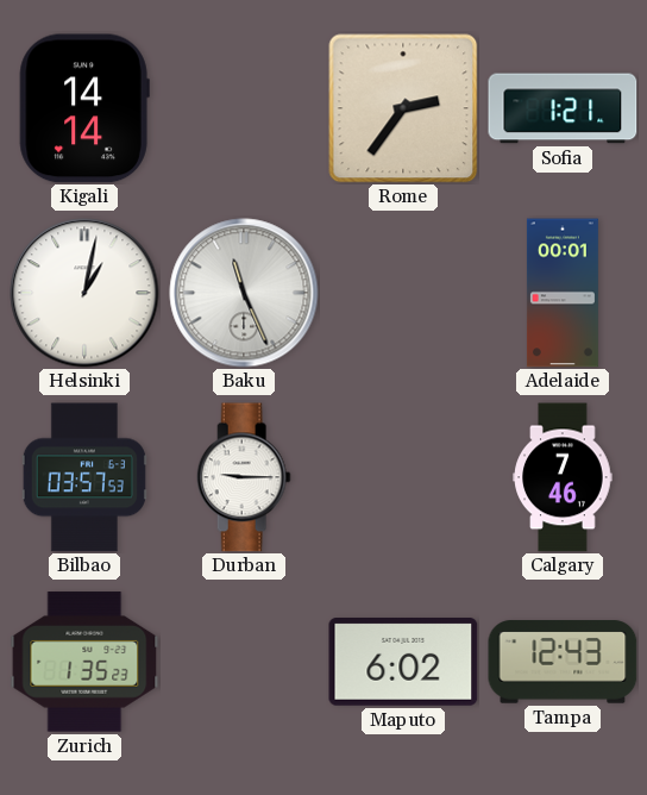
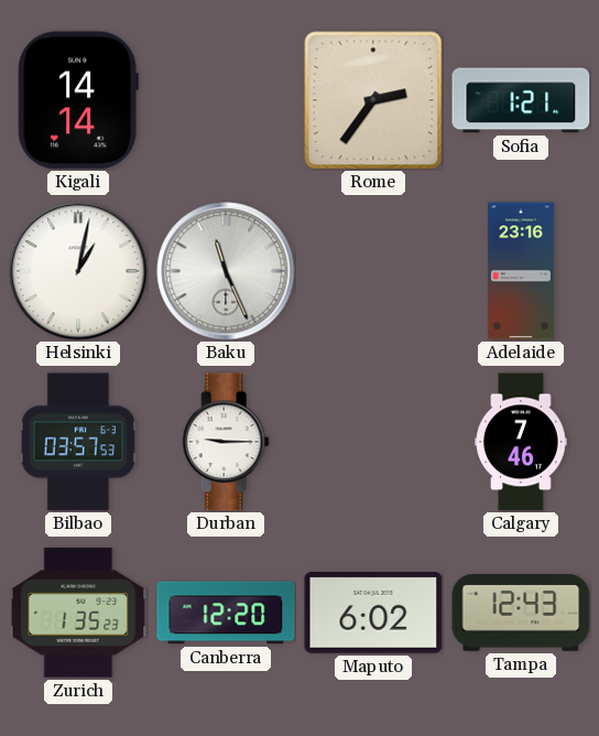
Adelaide: 00:01 -> 23:16 (521, 271)
Canberra: none -> 12:20 (226, 613)
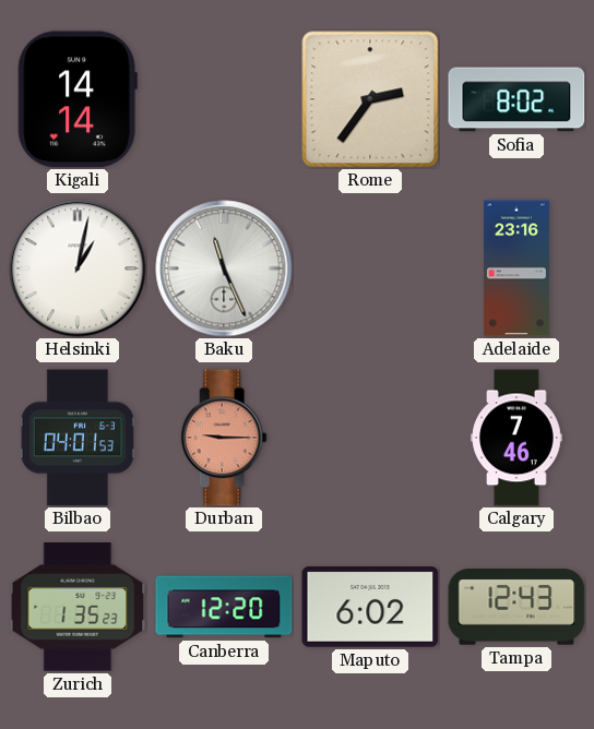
Sofia: 1:21 -> 8:02 (516, 99)
Bilbao: 03:57 -> 04:01 (78, 438)
Durban dial: white -> salmon (224, 438)
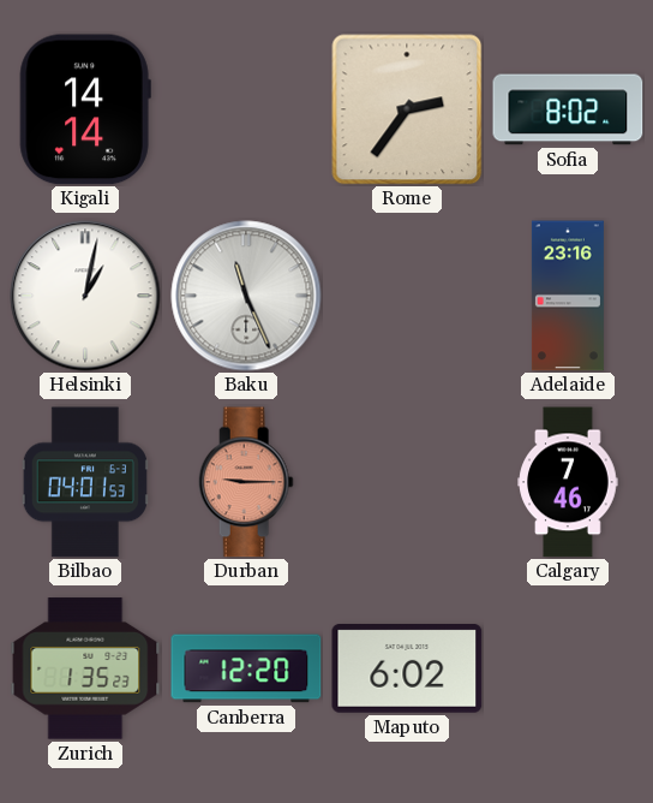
Tampa: 12:43 -> none (516, 607)
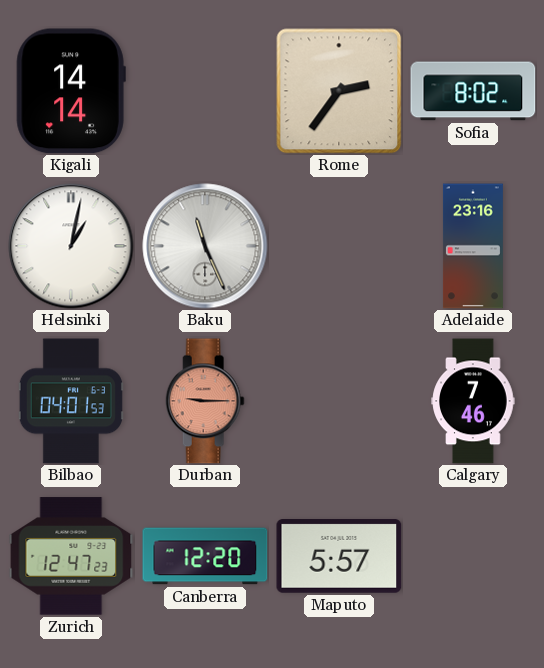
Zurich: 1:35 -> 12:47 (71, 556)
Maputo: 6:02 -> 5:57 (339, 557)
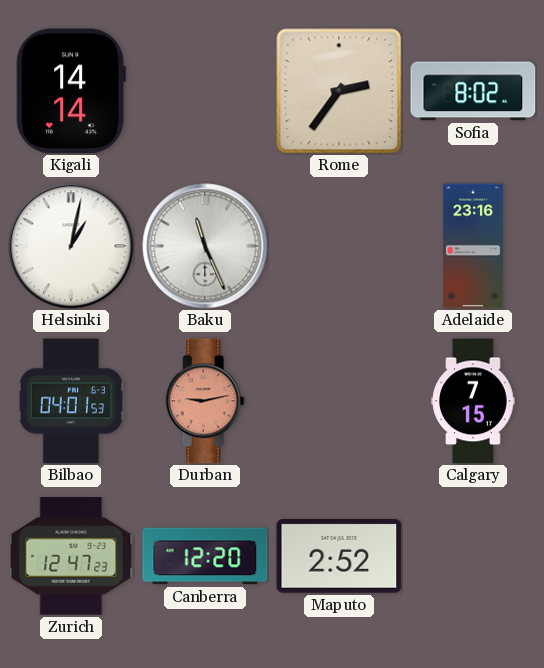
Durban: 9:15 -> 9:13 (205, 401)
Calgary: 7:46 -> 7:15 (473, 401)
Maputo: 5:57 -> 2:52 (339, 557)
